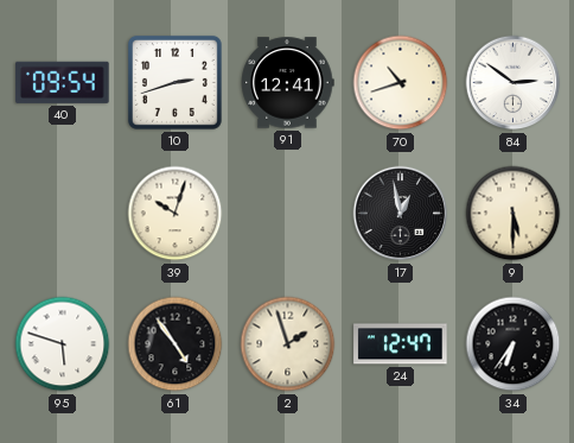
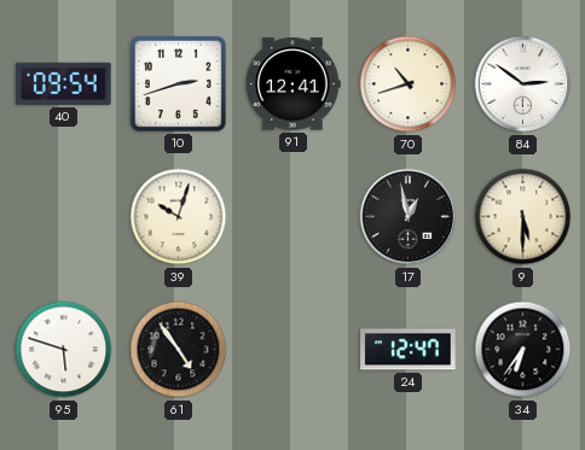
2: 1:57 -> none (288, 344)
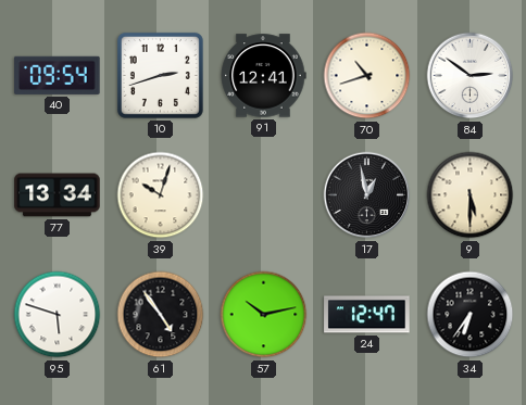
77: none -> 13:34 (58, 195)
57: none -> 10:13 (264, 315)
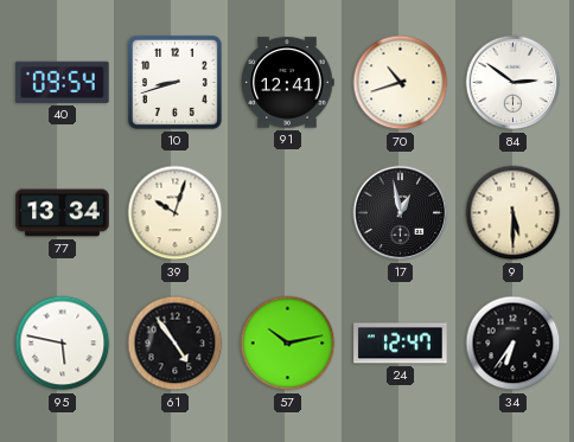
10: 2:42 -> 8:42 (174, 82)
95: 5:48 -> 5:47 (63, 344)
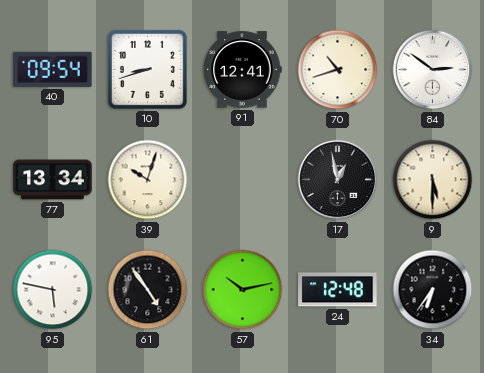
24: 12:47 -> 12:48 (338, 290)
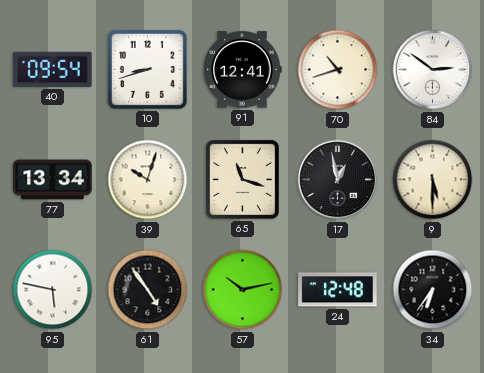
65: none -> 11:18 (242, 180)
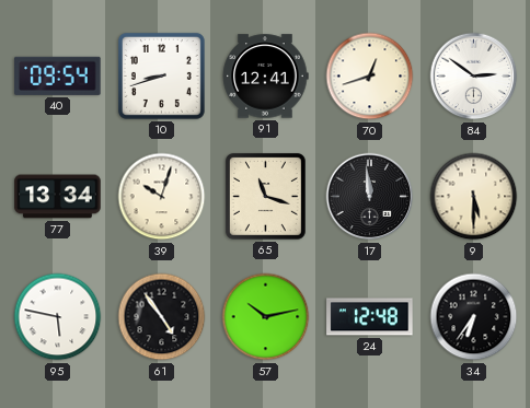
70: 10:42 -> 12:42 (370, 77)
17: 12:58 -> 11:59 (370, 197)
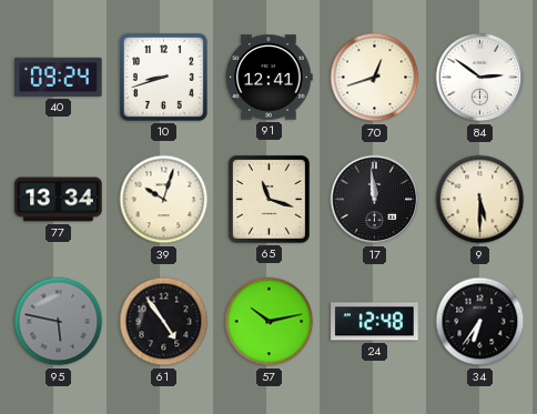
40: 09:54 -> 09:24 (59, 77)
95 dial: white -> grey (59, 322)
